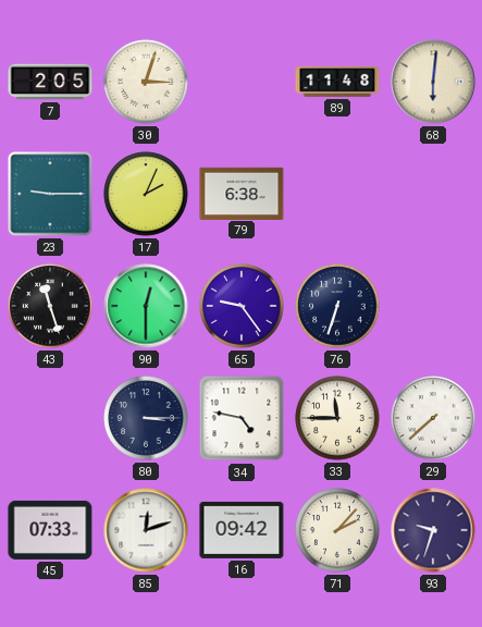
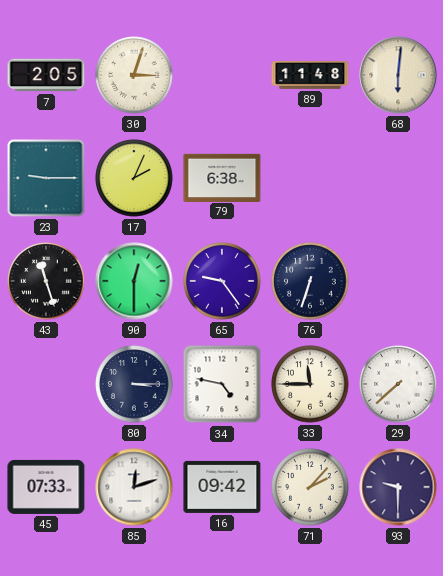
93: 9:33 -> 9:30 (398, 487)
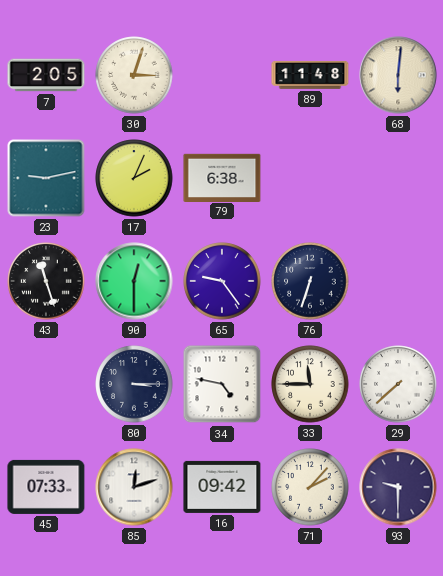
23: 9:15 -> 9:13 (46, 178)
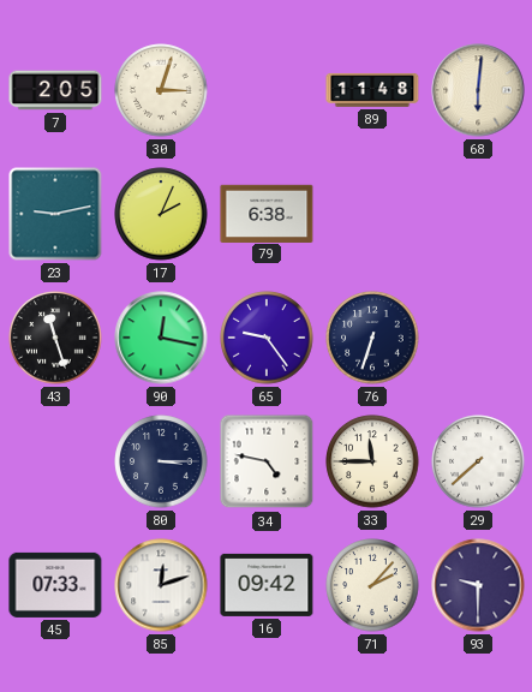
90: 12:30 -> 12:17 (161, 338)
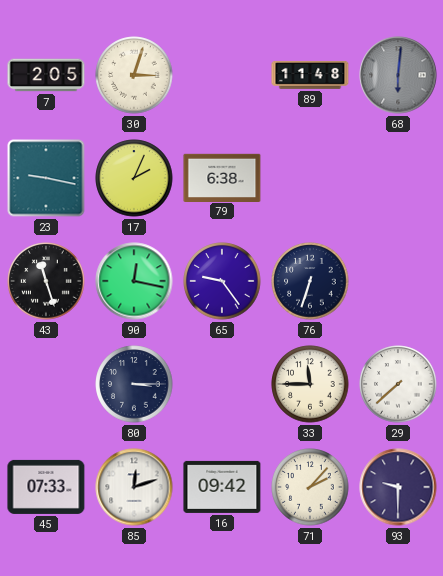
68 dial: cream -> grey (398, 75)
23: 9:13 -> 9:17 (46, 178)
34: 4:47 -> none (267, 461)
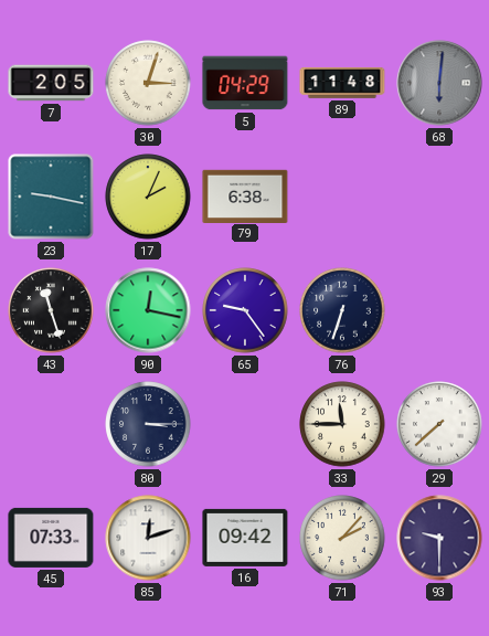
5: none -> 04:29 (245, 83)
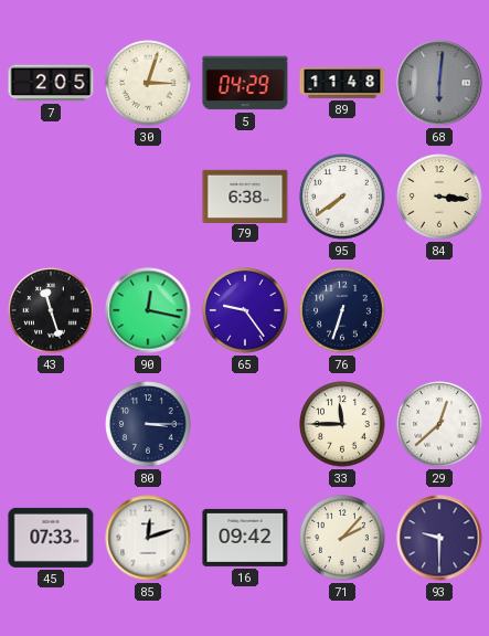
23: 9:17 -> none (51, 197)
17: 2:04 -> none (148, 197)
95: none -> 7:39 (342, 197)
84: none -> 3:16 (439, 197)
29: 7:38 -> 12:38 (439, 424)
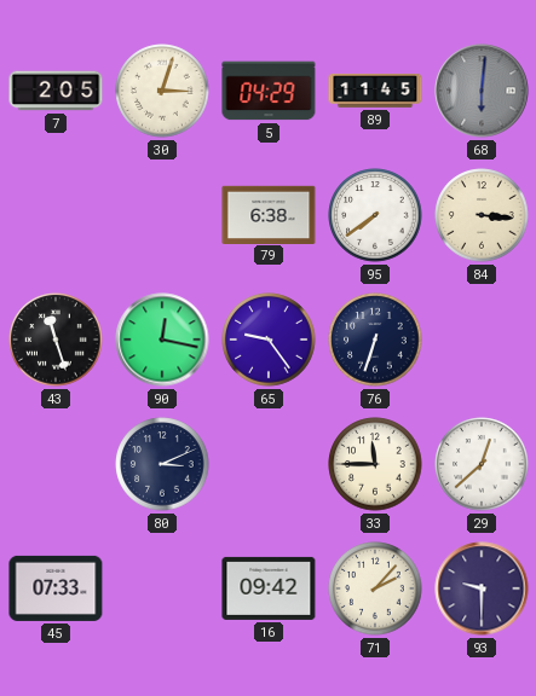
89: 11:48 -> 11:45 (375, 91)
80: 3:15 -> 3:11 (162, 464)
85: 12:12 -> none (148, 538)
